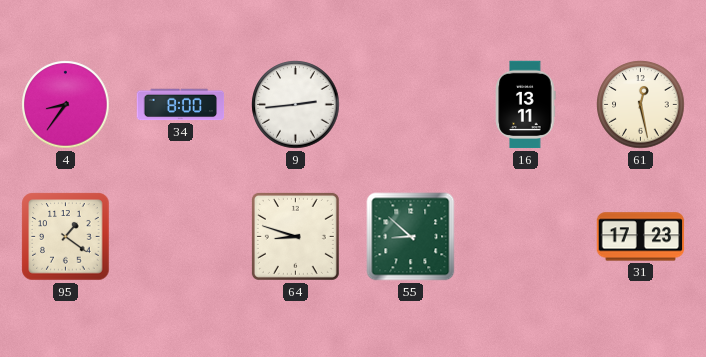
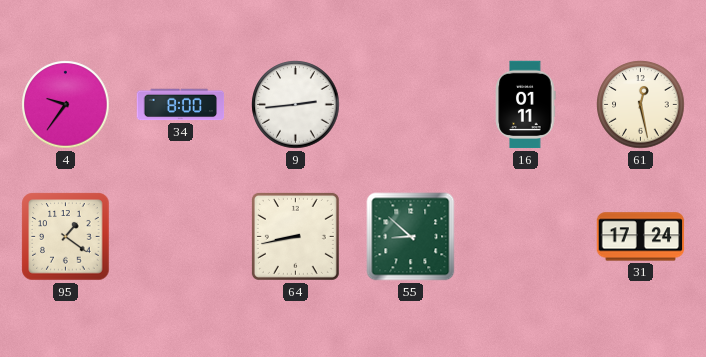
4: 8:36 -> 9:36 (66, 105)
16: 13:11 -> 01:11 (526, 105)
64: 8:48 -> 8:43 (295, 236)
31: 17:23 -> 17:24 (641, 237)
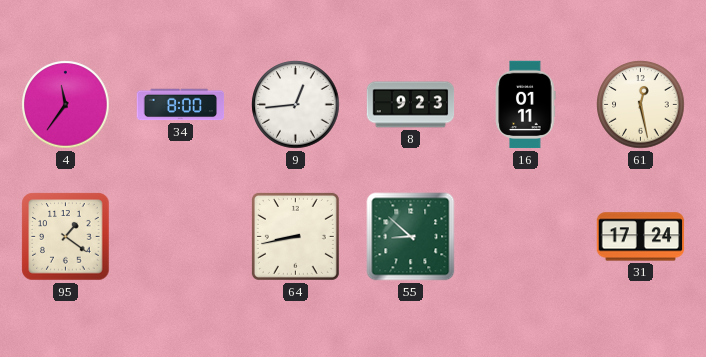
4: 9:36 -> 11:36 (66, 105)
9: 2:44 -> 12:44 (296, 105)
8: none -> 9:23 (411, 105)
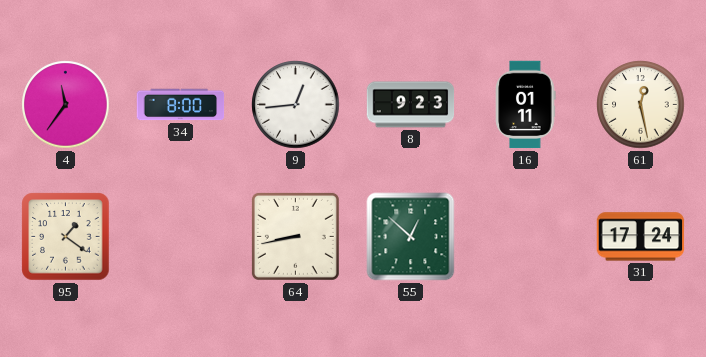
55: 8:52 -> 12:52 (411, 237)
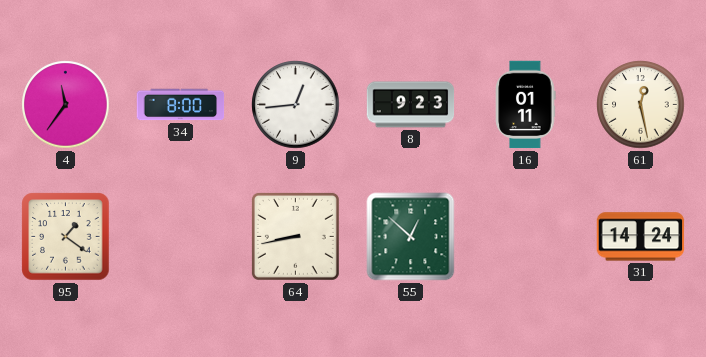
31: 17:24 -> 14:24 (641, 237)
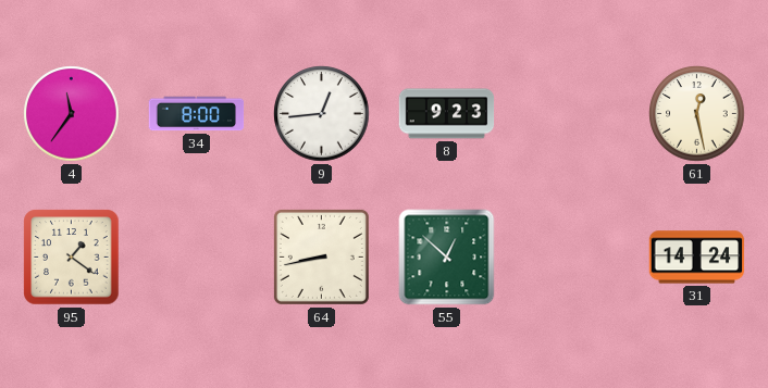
16: 01:11 -> none (526, 105)
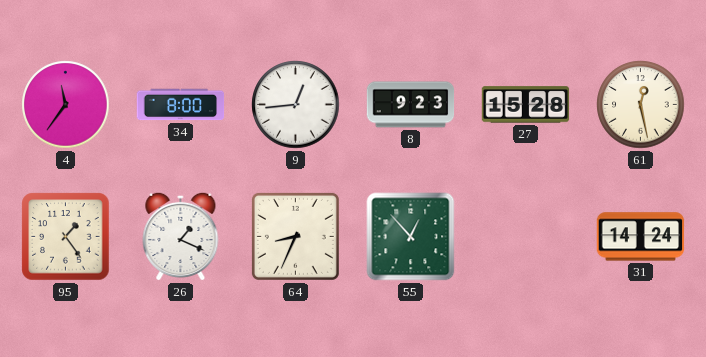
27: none -> 15:28 (526, 105)
95: 1:21 -> 1:24 (66, 237)
26: none -> 1:19 (181, 236)
64: 8:43 -> 8:34 (295, 236)
55: 12:52 -> 12:53 (411, 237)
